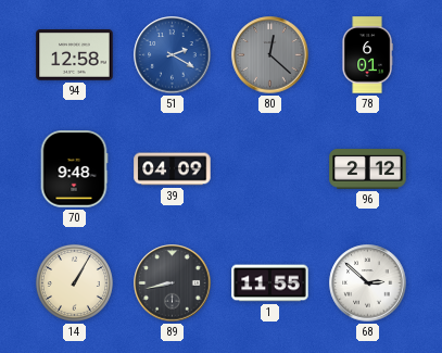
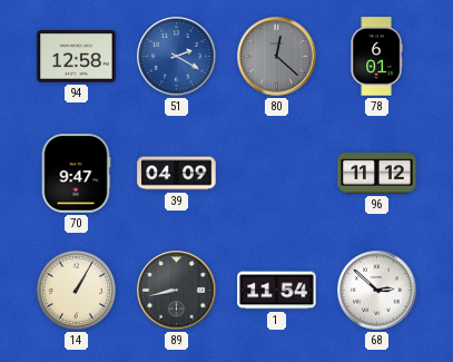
70: 9:48 -> 9:47 (76, 174)
96: 2:12 -> 11:12 (377, 174)
1: 11:55 -> 11:54 (277, 291)
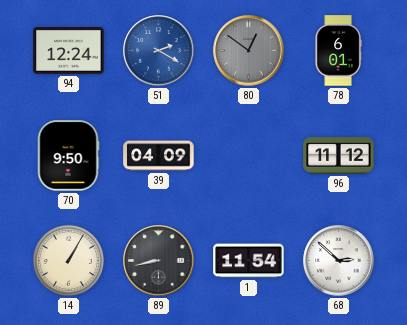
94: 12:58 -> 12:24 (69, 51)
80: 12:22 -> 12:51 (249, 51)
70: 9:47 -> 9:50 (68, 156)
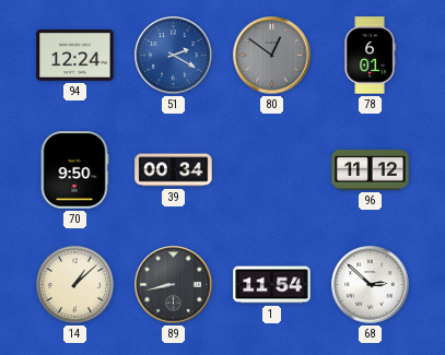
39: 04:09 -> 00:34 (174, 170)
14: 1:05 -> 1:08 (74, 284)
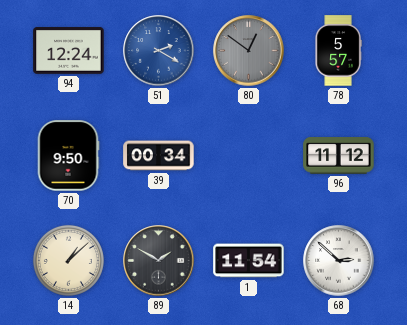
78: 6:01 -> 5:57 (338, 51)
89: 8:43 -> 1:50 (159, 261)
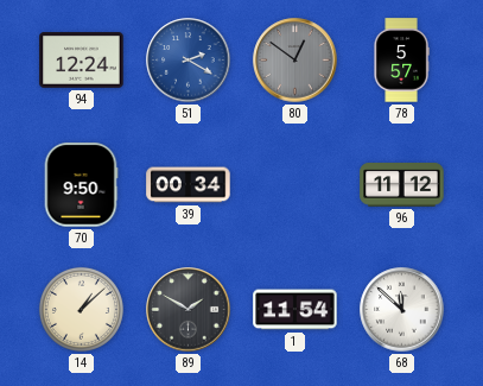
68: 2:52 -> 11:52 (402, 310)
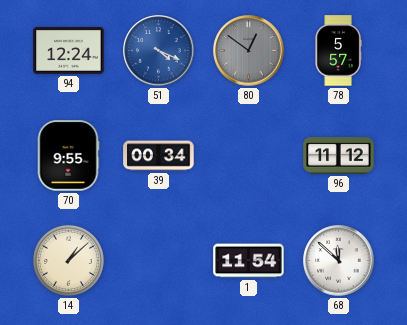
51: 2:20 -> 4:19 (159, 51)
70: 9:50 -> 9:55 (68, 156)
89: 1:50 -> none (189, 310)
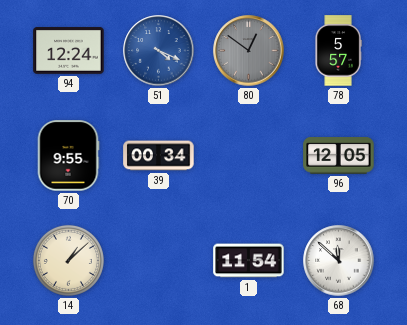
96: 11:12 -> 12:05 (339, 156)
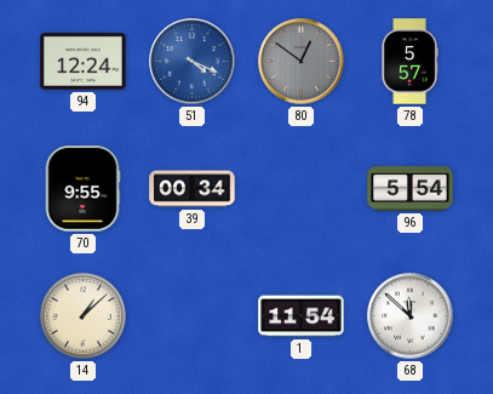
96: 12:05 -> 5:54 (411, 189)
